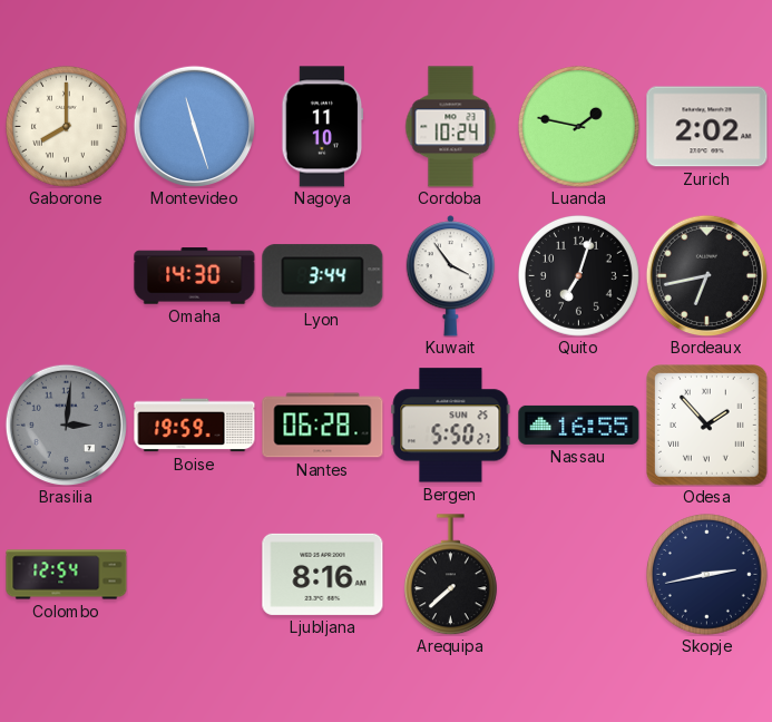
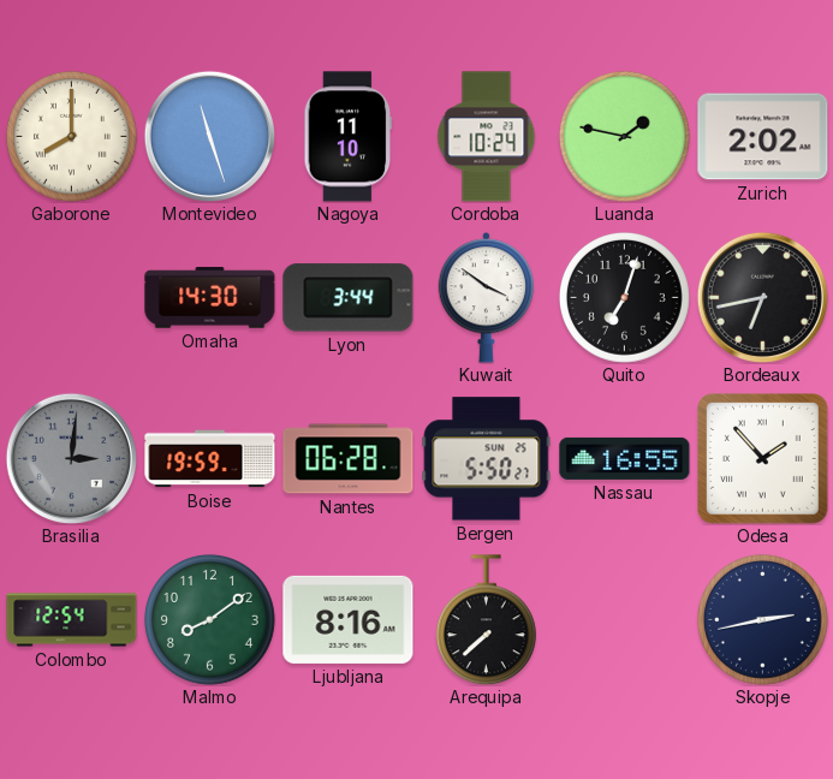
Kuwait: 3:54 -> 3:51 (487, 298)
Malmo: none -> 8:09 (209, 619)
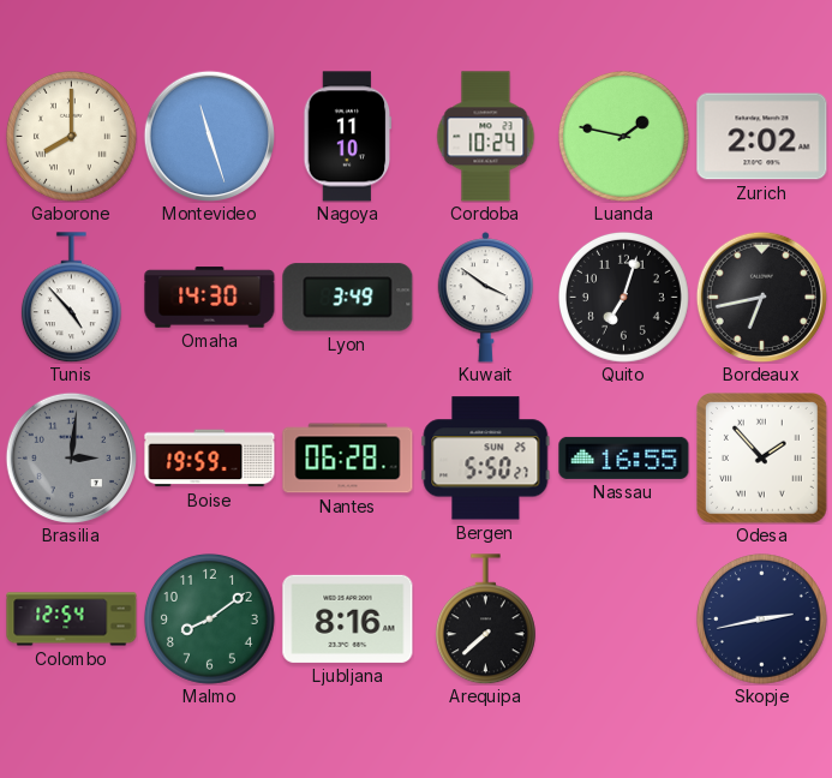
Tunis: none -> 4:53 (71, 298)
Lyon: 3:44 -> 3:49 (348, 298)
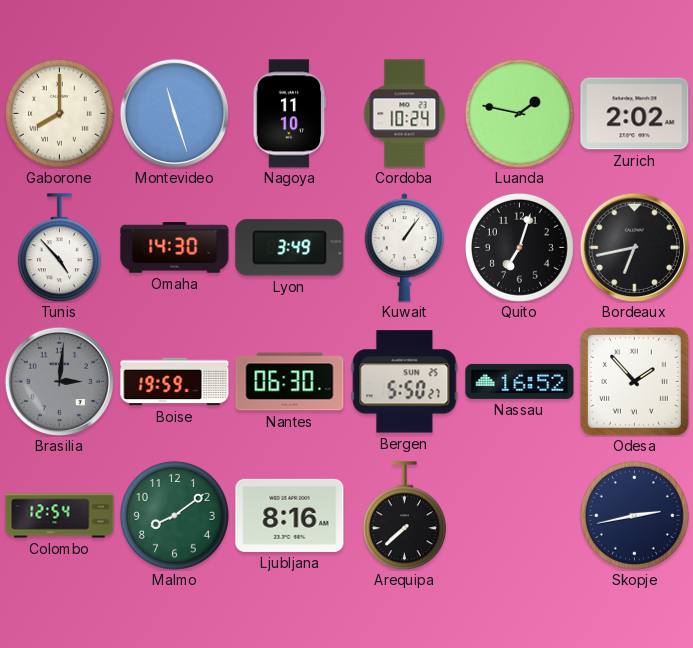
Kuwait: 3:51 -> 1:06 (405, 248)
Nantes: 06:28 -> 06:30 (290, 382)
Nassau: 16:55 -> 16:52 (520, 381)
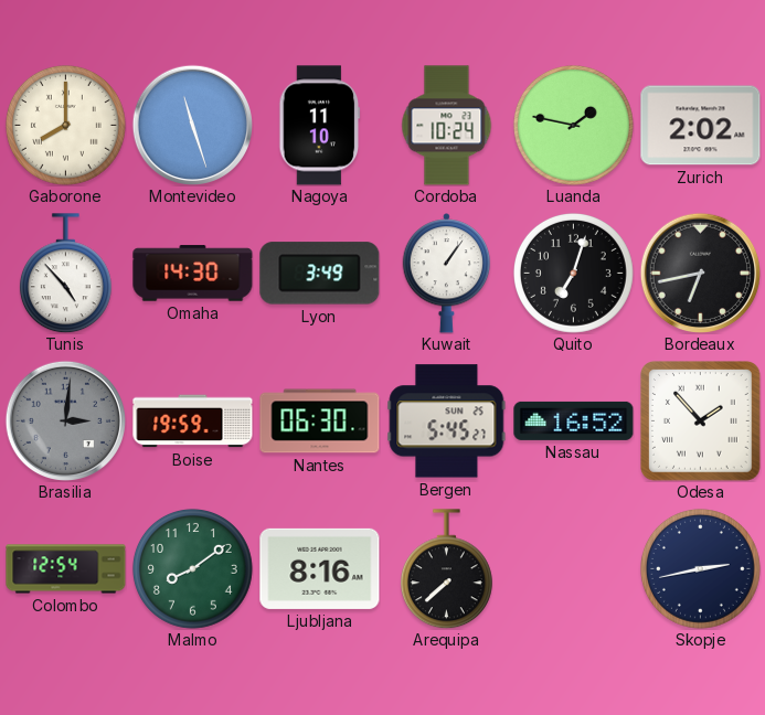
Bergen: 5:50 -> 5:45 (447, 421)
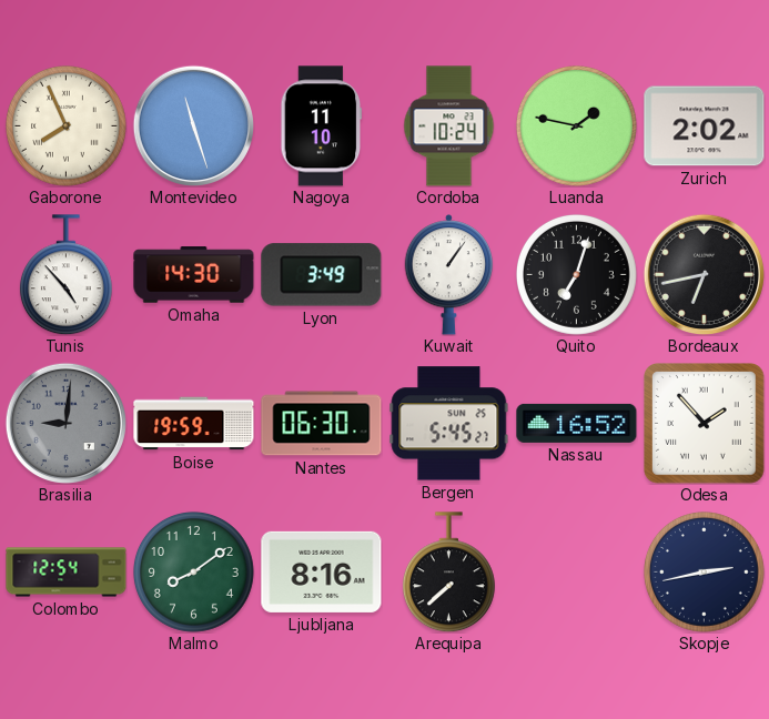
Gaborone: 8:00 -> 7:56 (65, 125)
Brasilia: 3:01 -> 9:01 (65, 423)
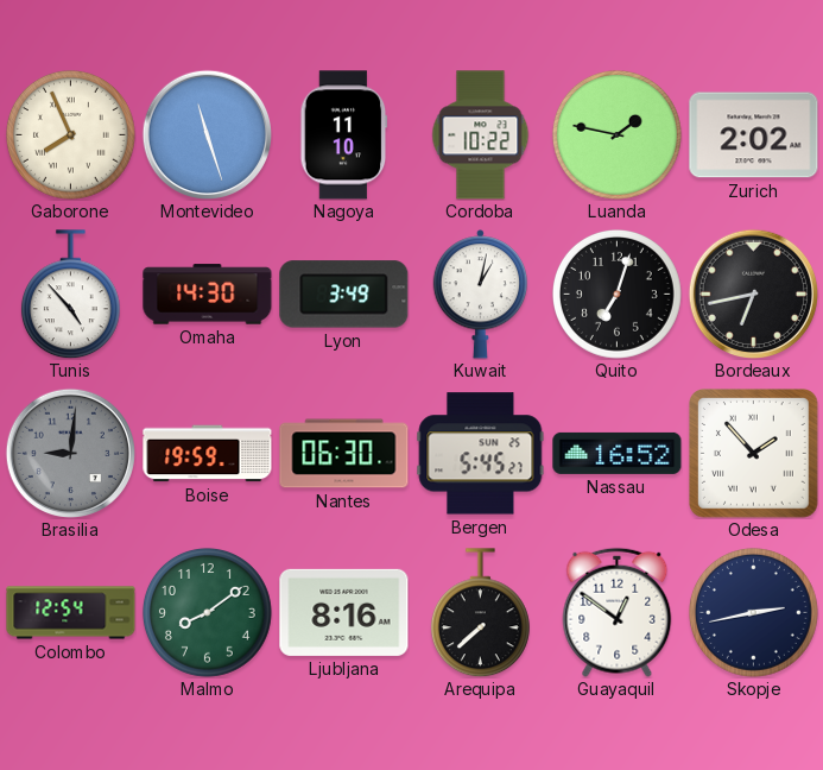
Cordoba: 10:24 -> 10:22 (481, 135)
Kuwait: 1:06 -> 1:02 (481, 295)
Guayaquil: none -> 12:51 (618, 612)
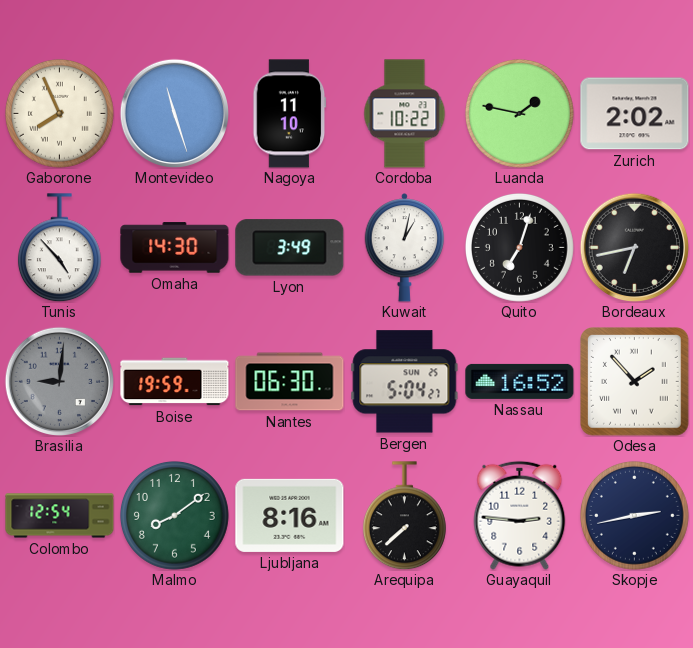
Bergen: 5:45 -> 5:04 (405, 382)
Guayaquil: 12:51 -> 2:46 (520, 515)
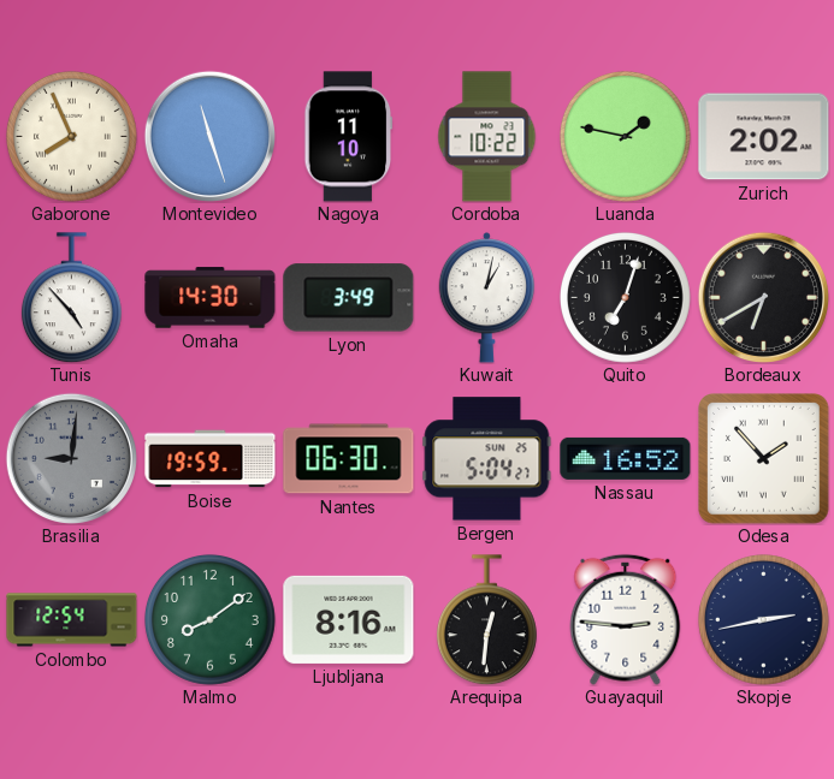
Bordeaux: 6:43 -> 6:40 (763, 297)
Arequipa: 7:38 -> 12:31 (486, 620)
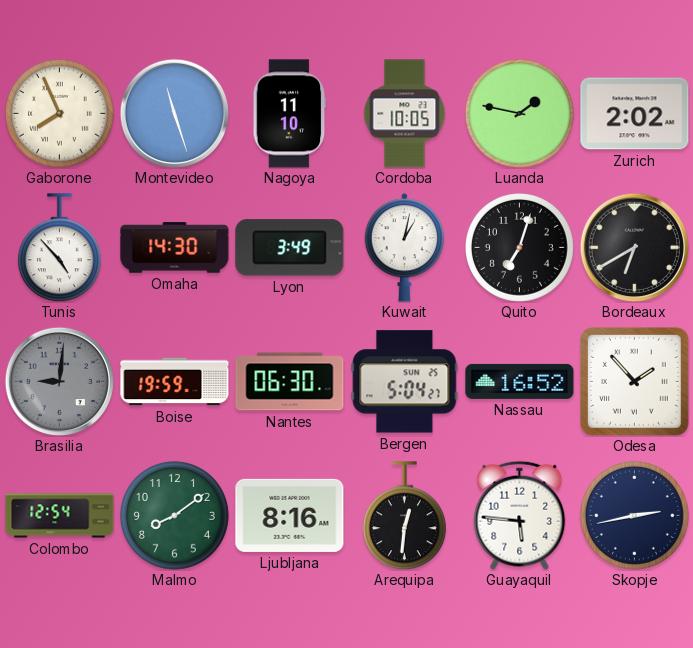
Cordoba: 10:22 -> 10:05 (405, 114)
Guayaquil: 2:46 -> 5:46 (520, 515)
